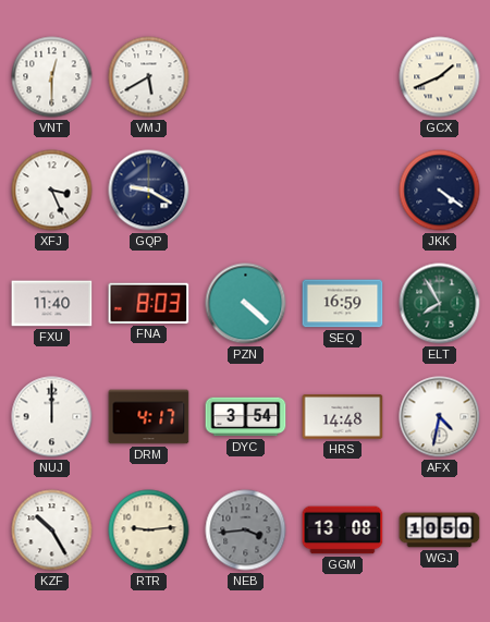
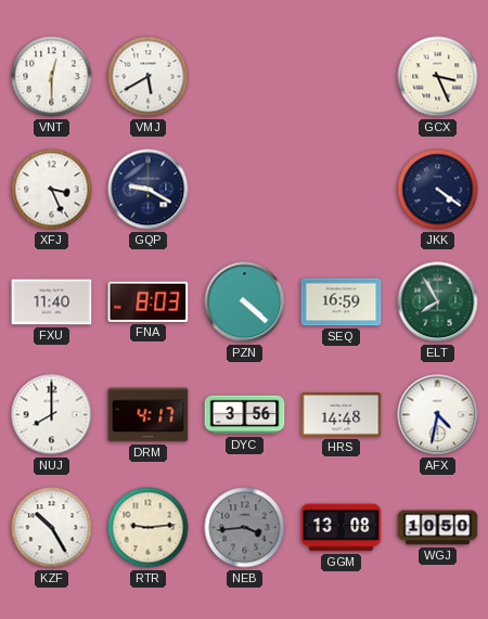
GCX: 1:41 -> 3:26 (438, 77)
NUJ: 12:00 -> 8:00 (52, 415)
DYC: 3:54 -> 3:56 (245, 415)
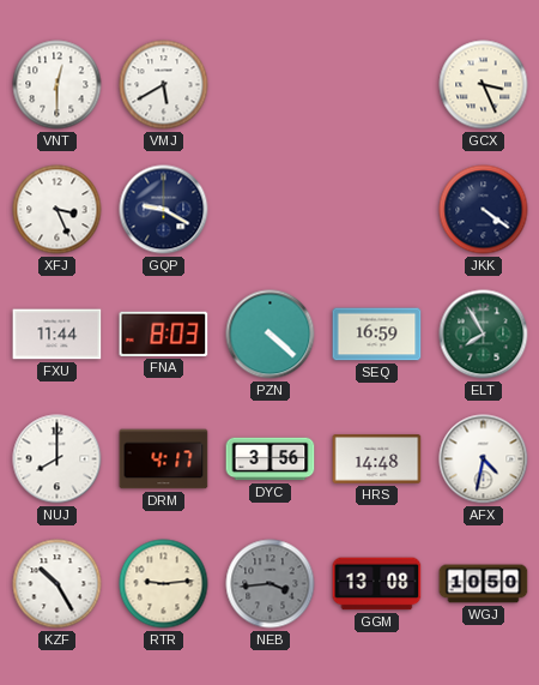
FXU: 11:40 -> 11:44 (57, 335)
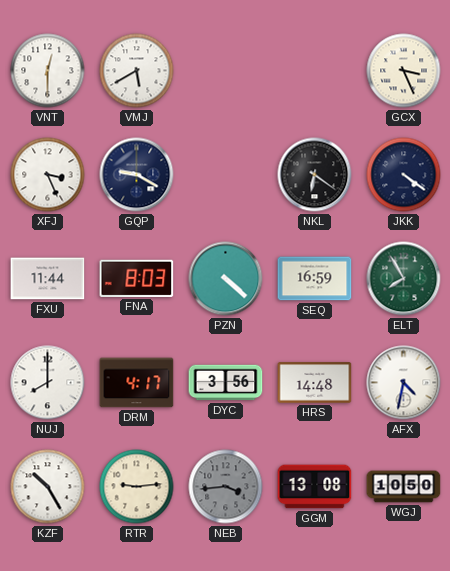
NKL: none -> 6:21 (315, 175)
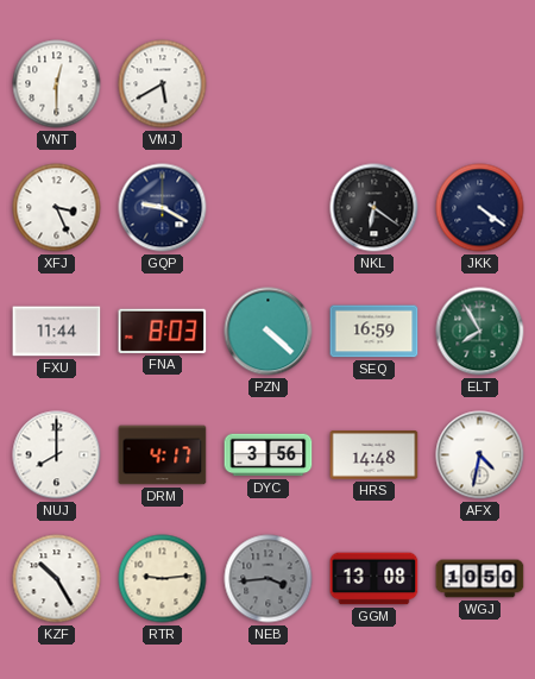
GCX: 3:26 -> none (404, 71)
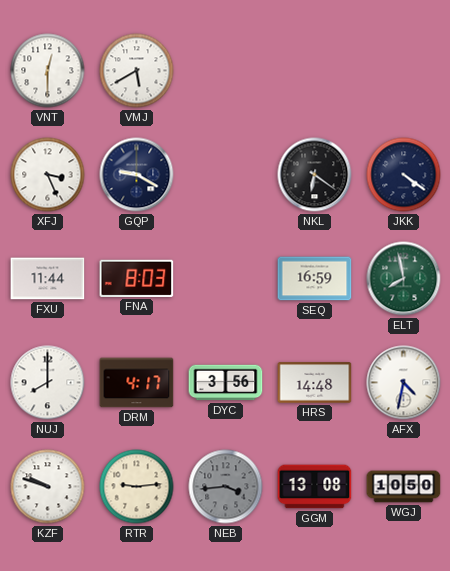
PZN: 4:22 -> none (269, 332)
ELT: 7:55 -> 7:58 (404, 279)
KZF: 10:25 -> 9:48 (48, 487)
